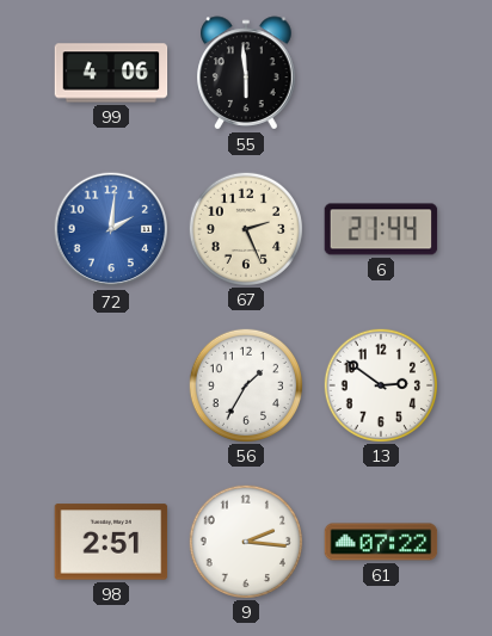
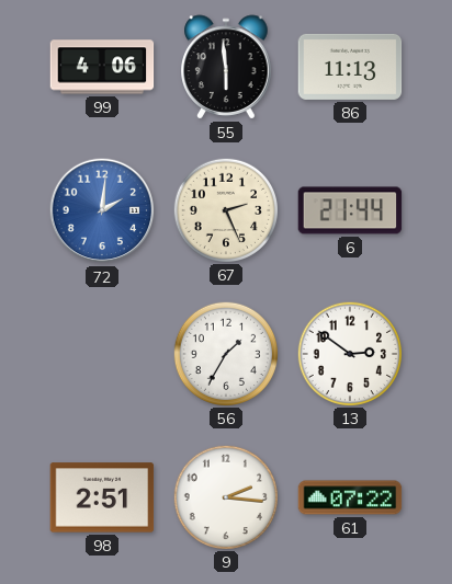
86: none -> 11:13 (350, 67)
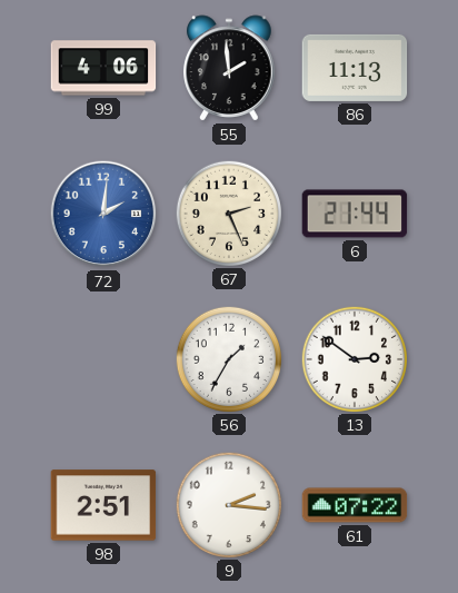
55: 5:59 -> 1:59 (229, 68)
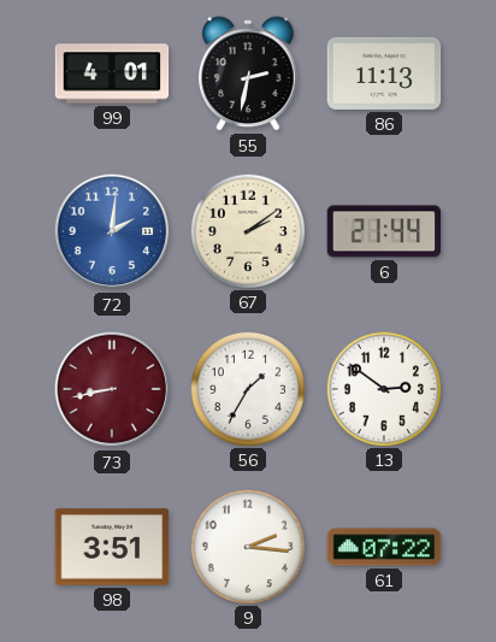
99: 4:06 -> 4:01 (112, 73)
55: 1:59 -> 2:32 (248, 73)
67: 2:26 -> 2:09 (247, 230)
73: none -> 8:43 (112, 389)
98: 2:51 -> 3:51 (112, 547)
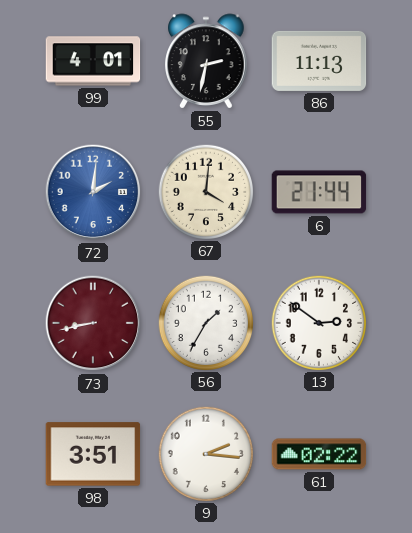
67: 2:09 -> 4:01 (205, 191)
61: 07:22 -> 02:22 (319, 454)
